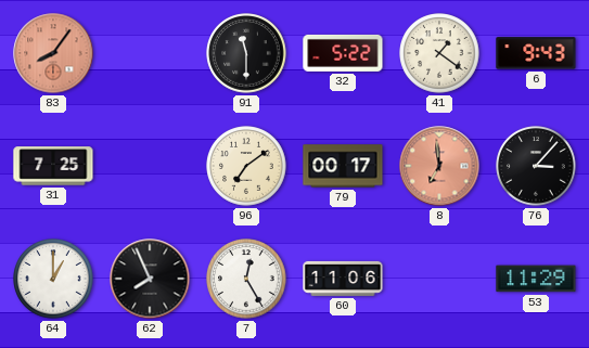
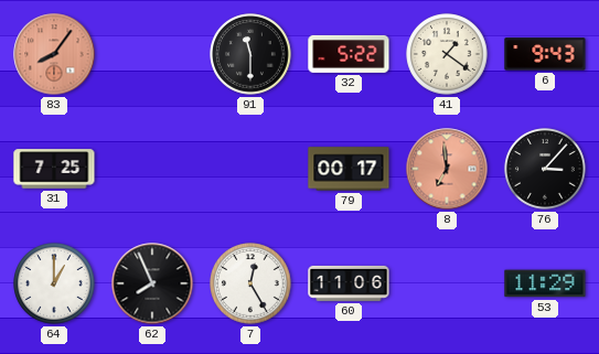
96: 7:09 -> none (246, 166)
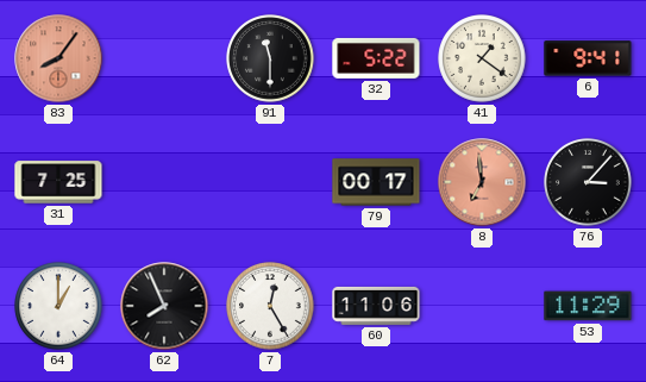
6: 9:43 -> 9:41 (588, 58)
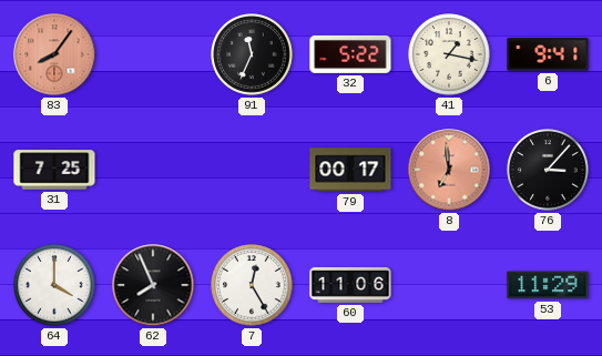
91: 11:30 -> 11:34 (252, 54)
41: 1:21 -> 1:17 (449, 54)
64: 1:00 -> 4:00 (54, 285)
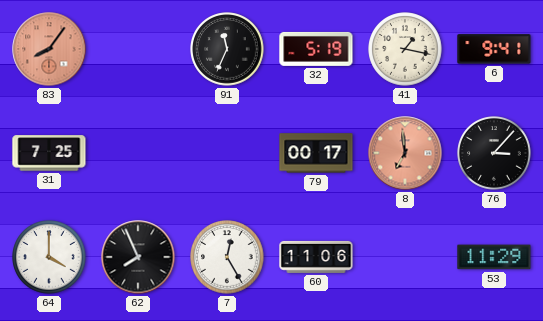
32: 5:22 -> 5:19 (316, 49)
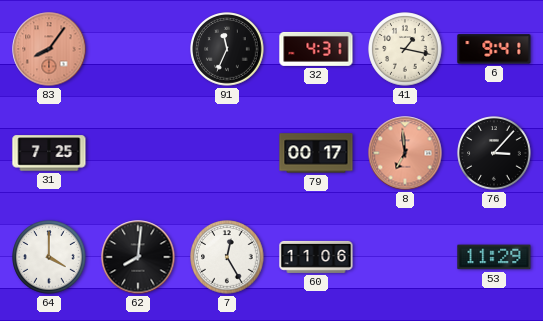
32: 5:19 -> 4:31 (316, 49)
62: 7:56 -> 8:01 (138, 257)
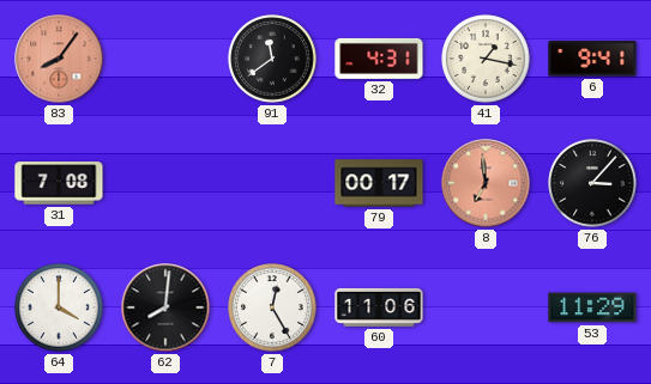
91: 11:34 -> 11:39 (272, 59)
31: 7:25 -> 7:08 (59, 183)
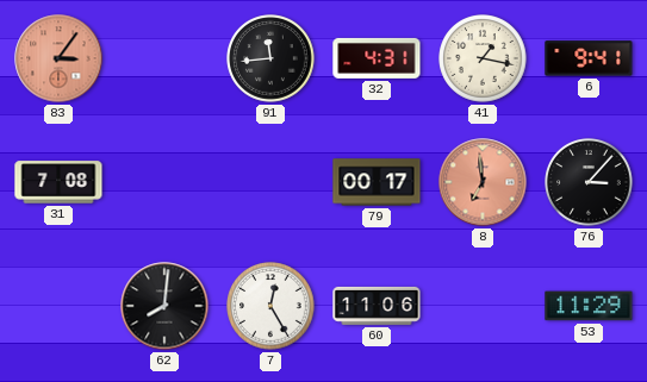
83: 8:06 -> 3:06 (58, 58)
91: 11:39 -> 11:44 (270, 58)
64: 4:00 -> none (59, 307)
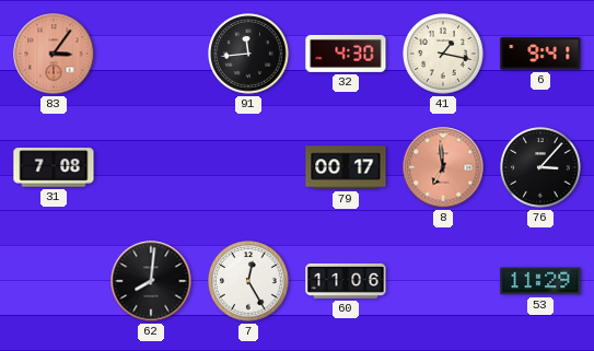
32: 4:31 -> 4:30 (346, 54)
